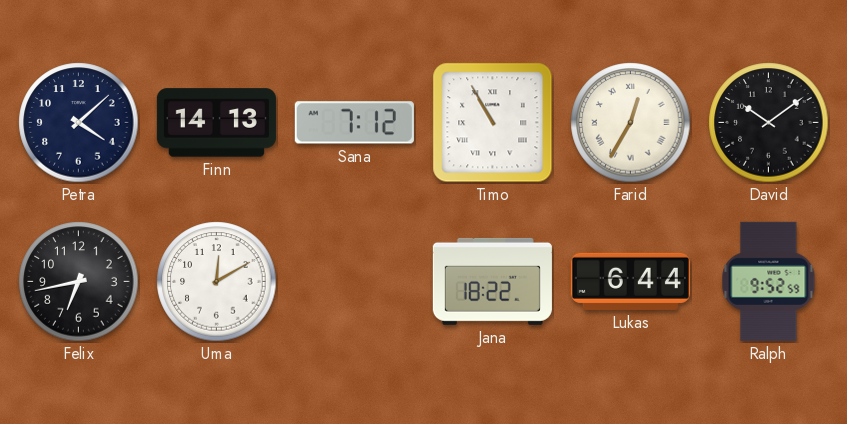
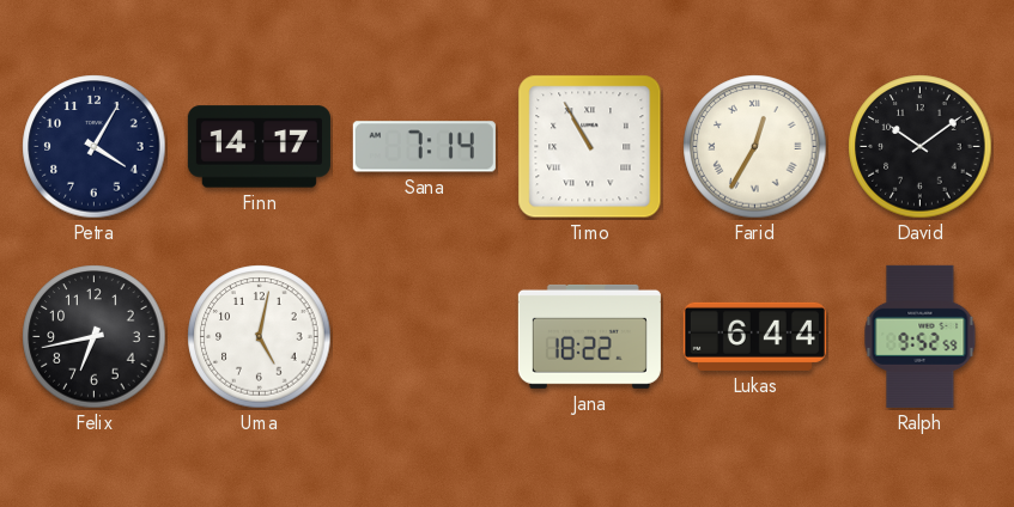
Petra: 4:08 -> 4:05 (95, 147)
Finn: 14:13 -> 14:17 (259, 147)
Sana: 7:12 -> 7:14 (424, 147)
Uma: 12:10 -> 5:02 (260, 337)
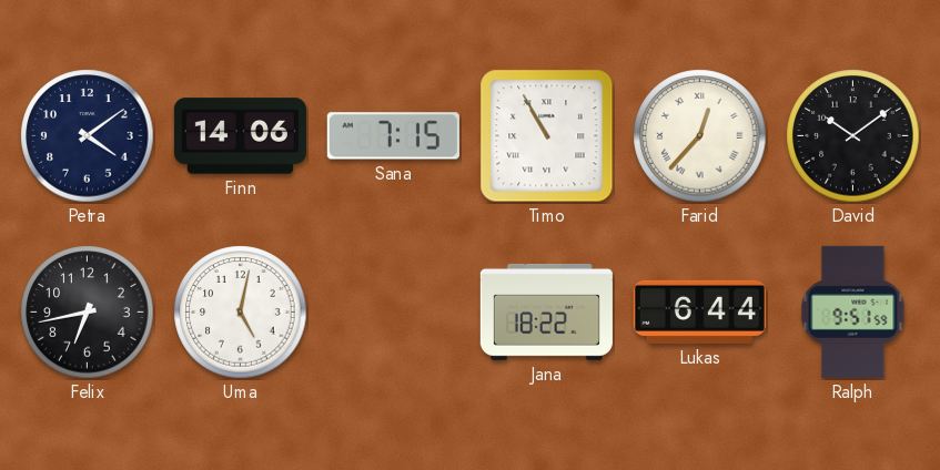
Petra: 4:05 -> 4:09 (88, 136)
Finn: 14:17 -> 14:06 (240, 136)
Sana: 7:14 -> 7:15 (393, 136)
Farid: 12:35 -> 12:37 (700, 136)
Ralph: 9:52 -> 9:51 (853, 311)
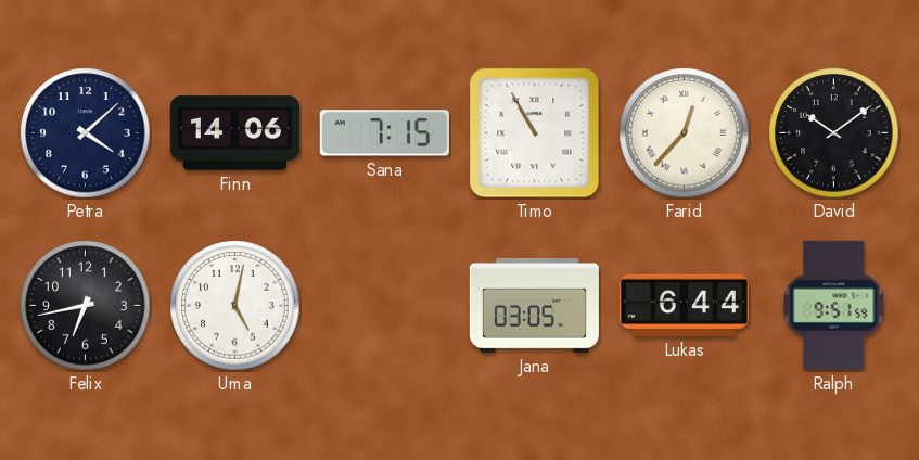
Petra: 4:09 -> 4:08 (86, 133)
Jana: 18:22 -> 03:05 (534, 305)
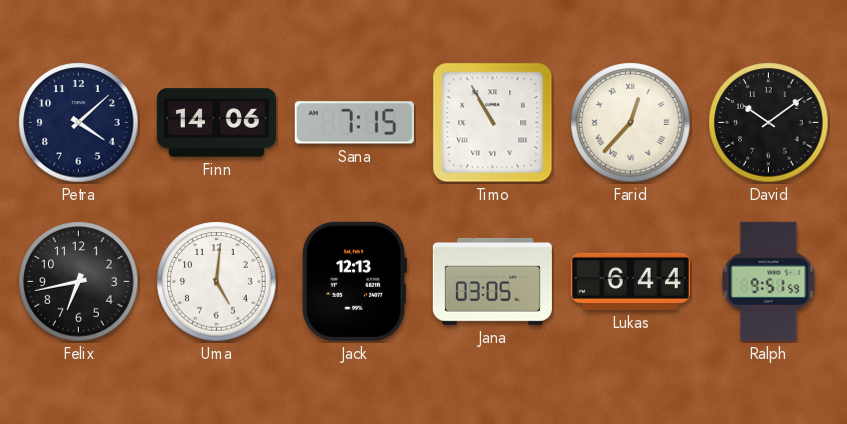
Uma: 5:02 -> 5:01 (217, 282)
Jack: none -> 12:13 (354, 281)
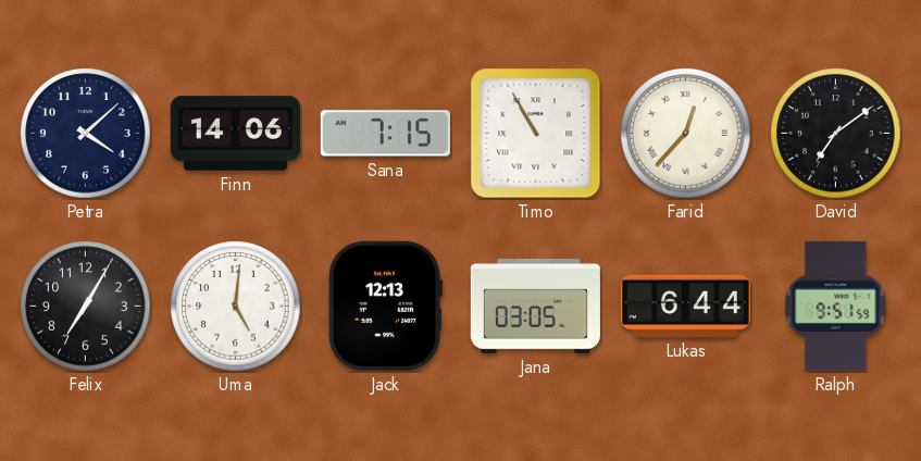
David: 10:09 -> 7:09 (836, 134)
Felix: 6:43 -> 7:05 (86, 307)
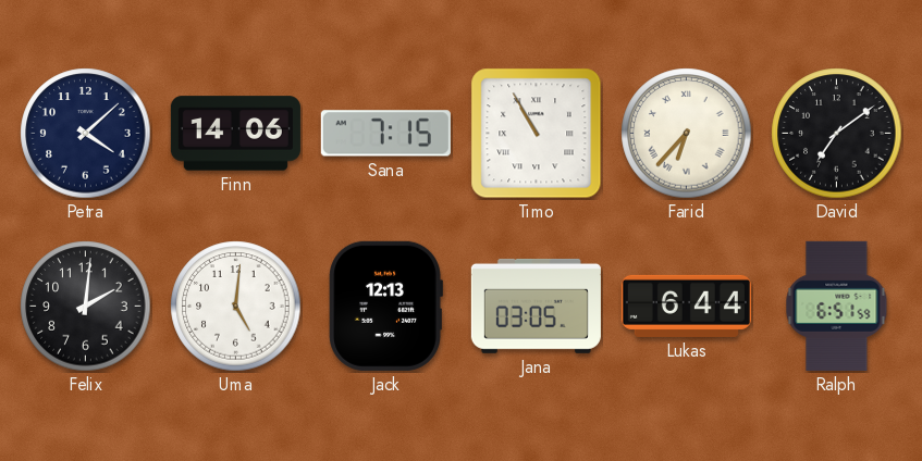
Farid: 12:37 -> 6:37 (687, 134)
Felix: 7:05 -> 2:01 (86, 307)
Ralph: 9:51 -> 6:51 (837, 306)
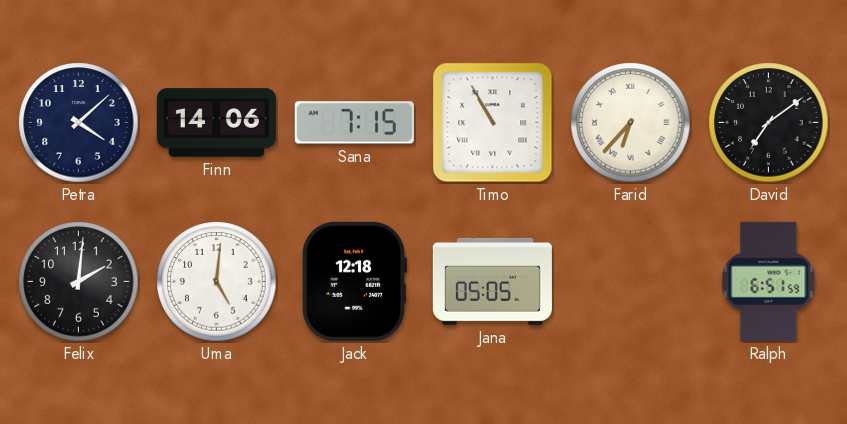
Jack: 12:13 -> 12:18 (354, 281)
Jana: 03:05 -> 05:05 (492, 281)
Lukas: 6:44 -> none (686, 306)
